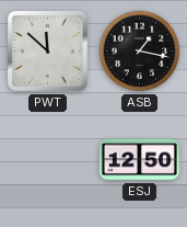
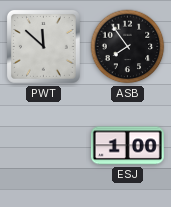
ASB: 1:17 -> 7:54 (128, 47)
ESJ: 12:50 -> 1:00 (127, 146)
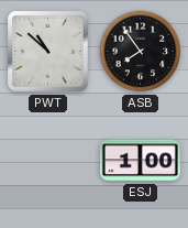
PWT: 11:52 -> 10:52 (47, 51)
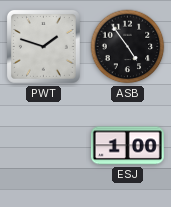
PWT: 10:52 -> 1:48 (43, 46)
ASB: 7:54 -> 4:54 (128, 47)
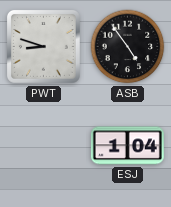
PWT: 1:48 -> 8:48 (43, 46)
ESJ: 1:00 -> 1:04 (127, 146)
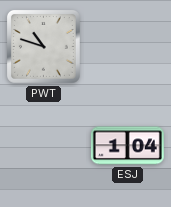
PWT: 8:48 -> 10:48 (43, 46)
ASB: 4:54 -> none (128, 47)
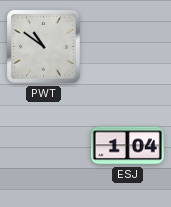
PWT: 10:48 -> 10:51 (43, 46)
